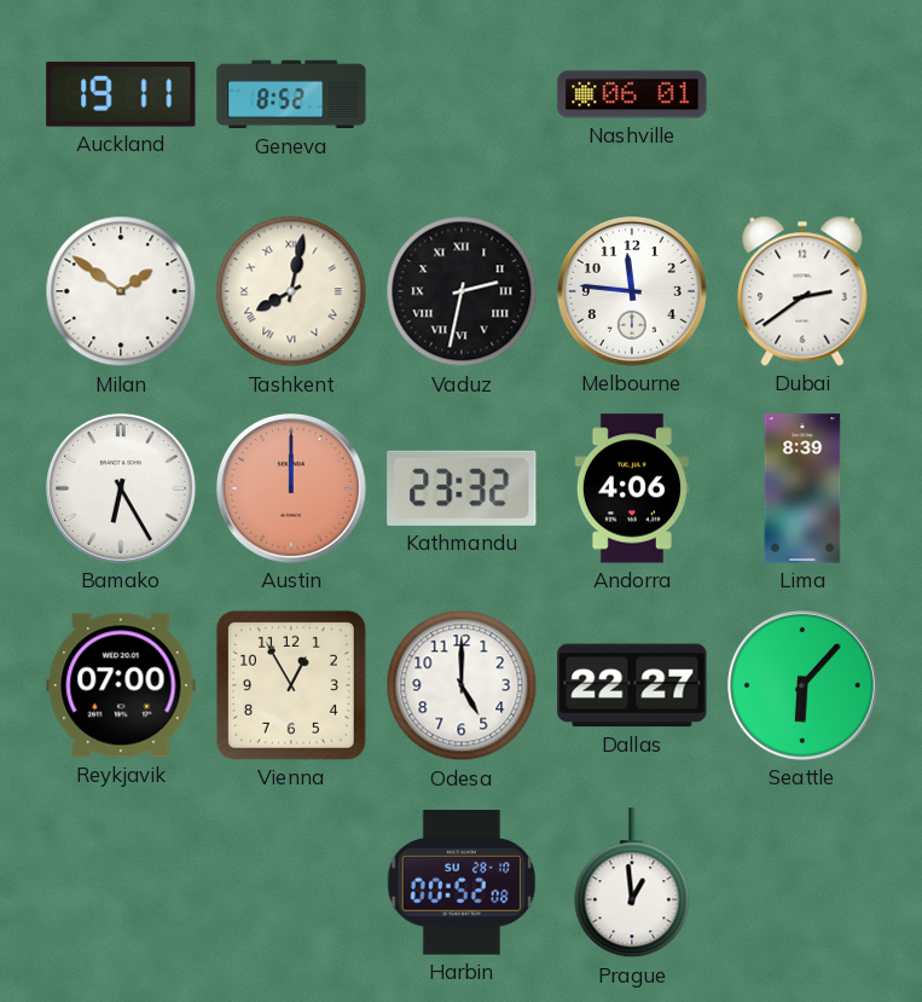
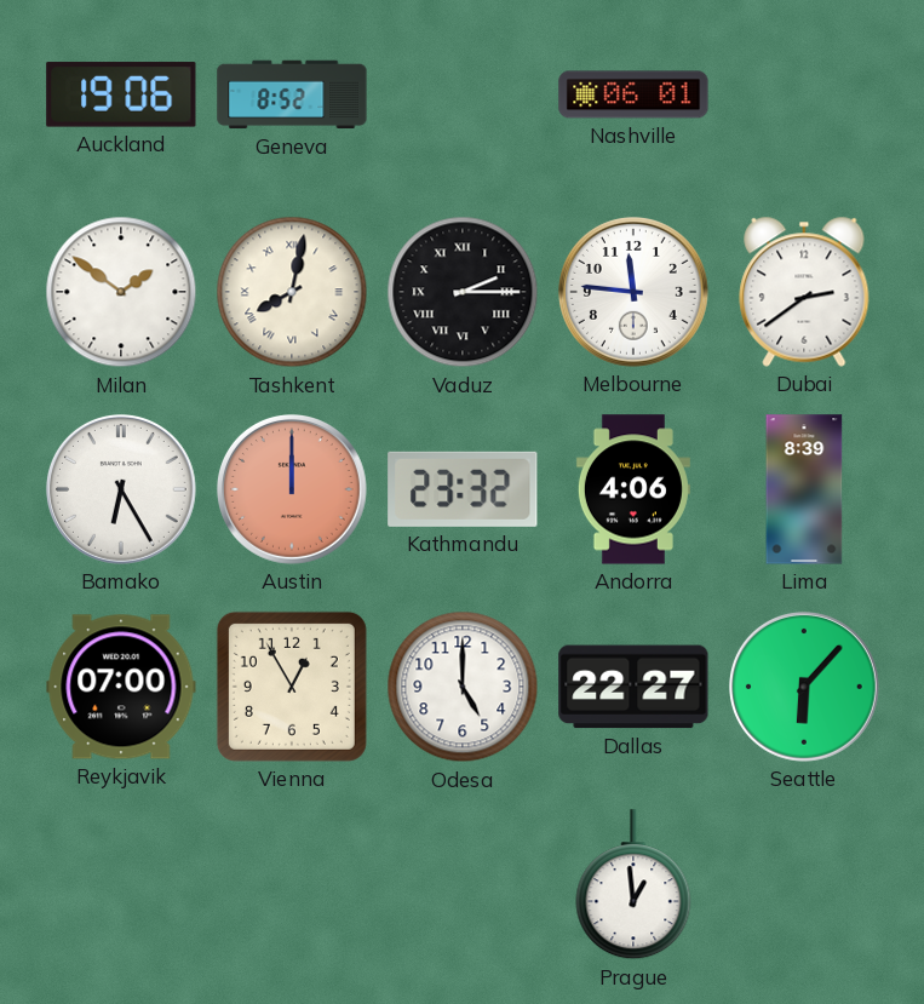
Auckland: 19:11 -> 19:06 (121, 94)
Vaduz: 2:32 -> 2:15 (463, 292)
Harbin: 00:52 -> none (462, 884)
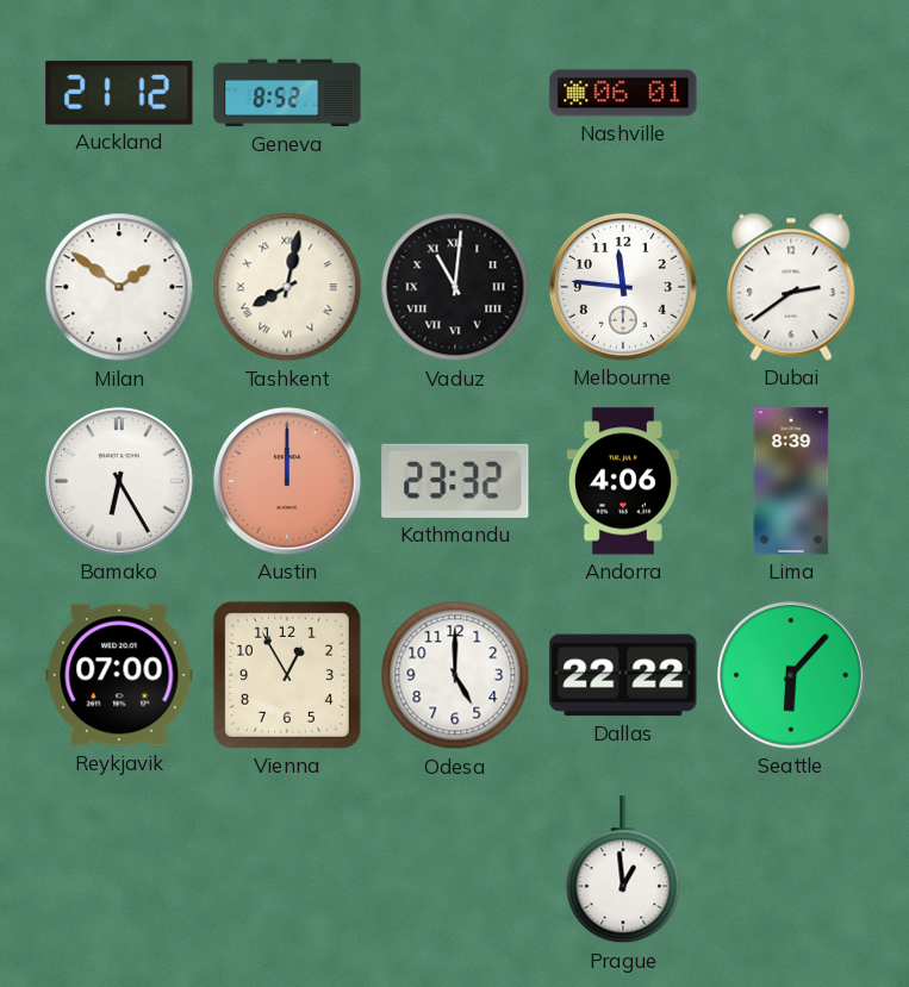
Auckland: 19:06 -> 21:12 (119, 93)
Vaduz: 2:15 -> 11:01 (455, 287)
Dallas: 22:27 -> 22:22 (623, 675)
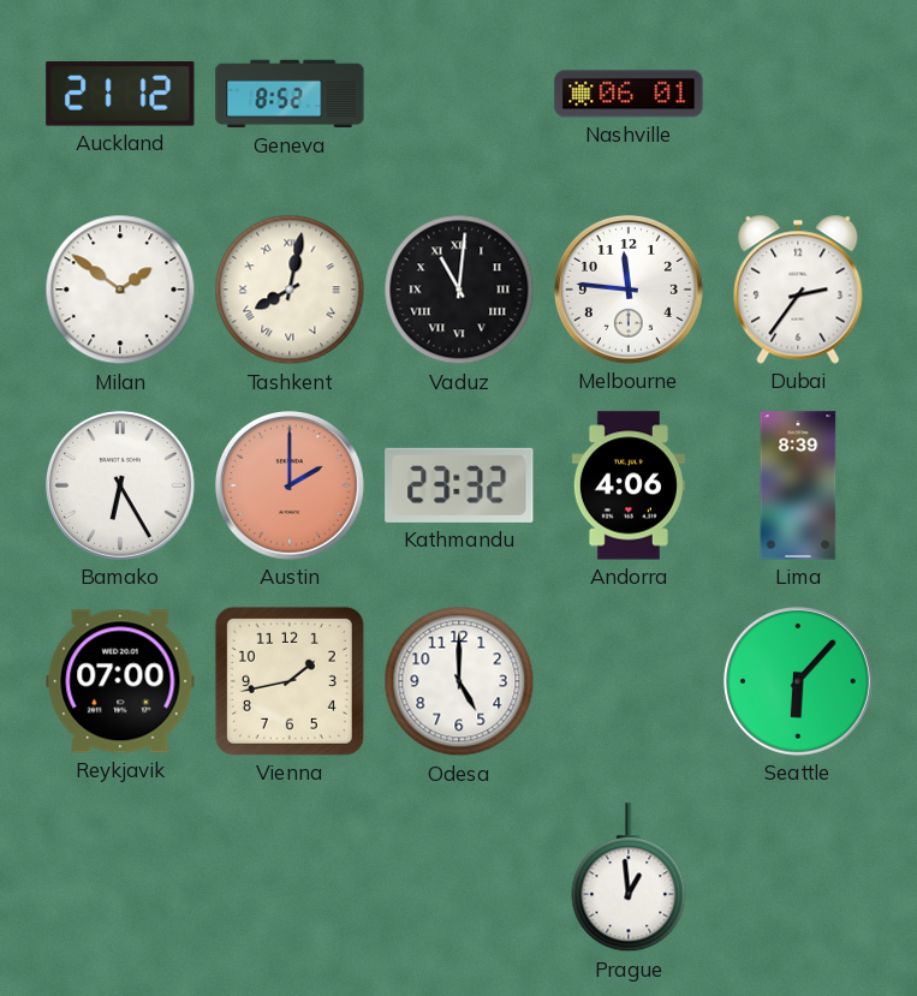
Dubai: 2:39 -> 2:36 (798, 290)
Austin: 12:00 -> 2:00 (290, 485)
Vienna: 12:55 -> 1:43 (290, 681)
Dallas: 22:22 -> none (623, 675)
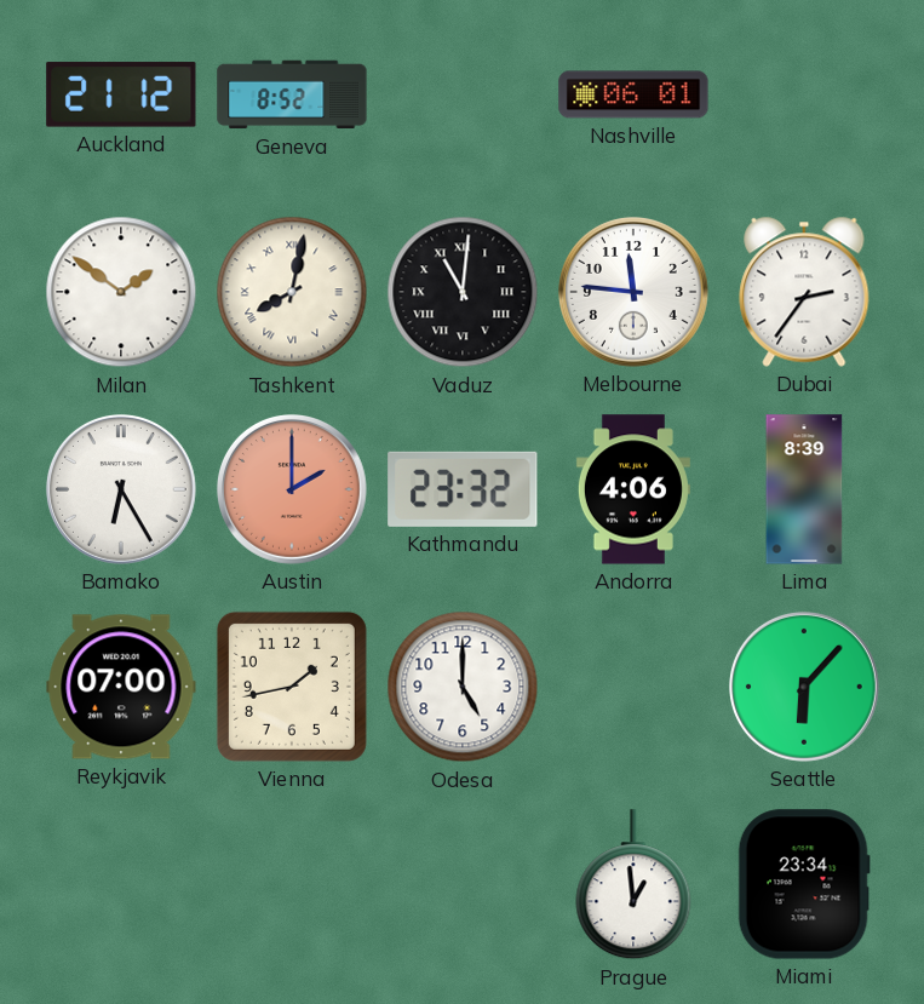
Miami: none -> 23:34 (804, 884)
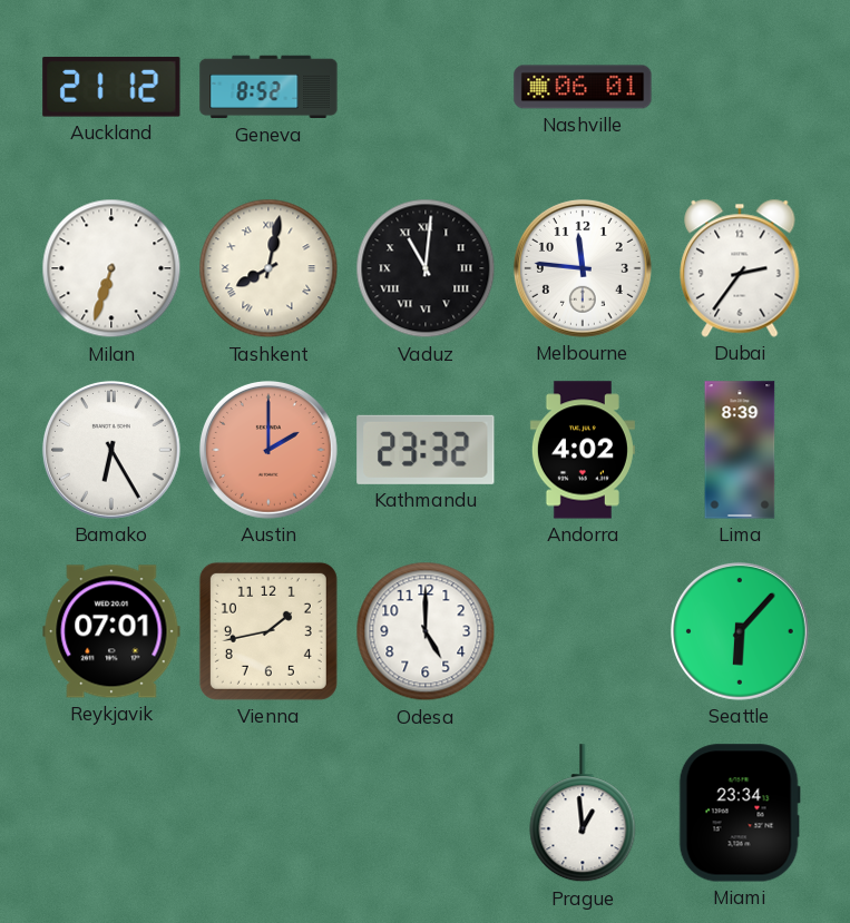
Milan: 1:51 -> 6:33 (111, 268)
Andorra: 4:06 -> 4:02 (583, 450)
Reykjavik: 07:00 -> 07:01 (111, 631)
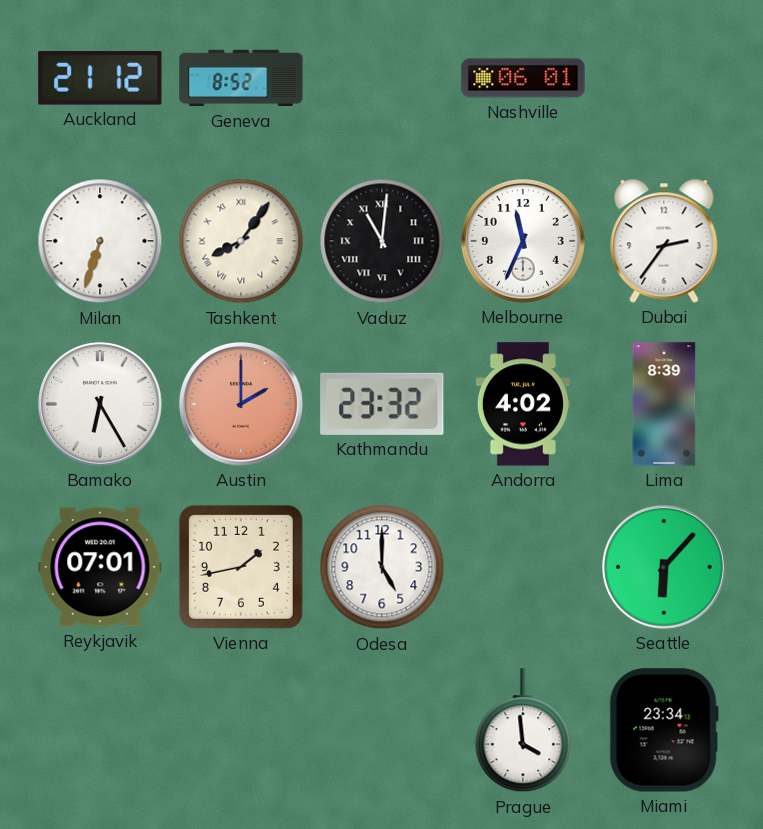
Tashkent: 8:02 -> 8:06 (241, 241)
Melbourne: 11:46 -> 11:34 (523, 241)
Prague: 12:59 -> 3:59 (523, 731)
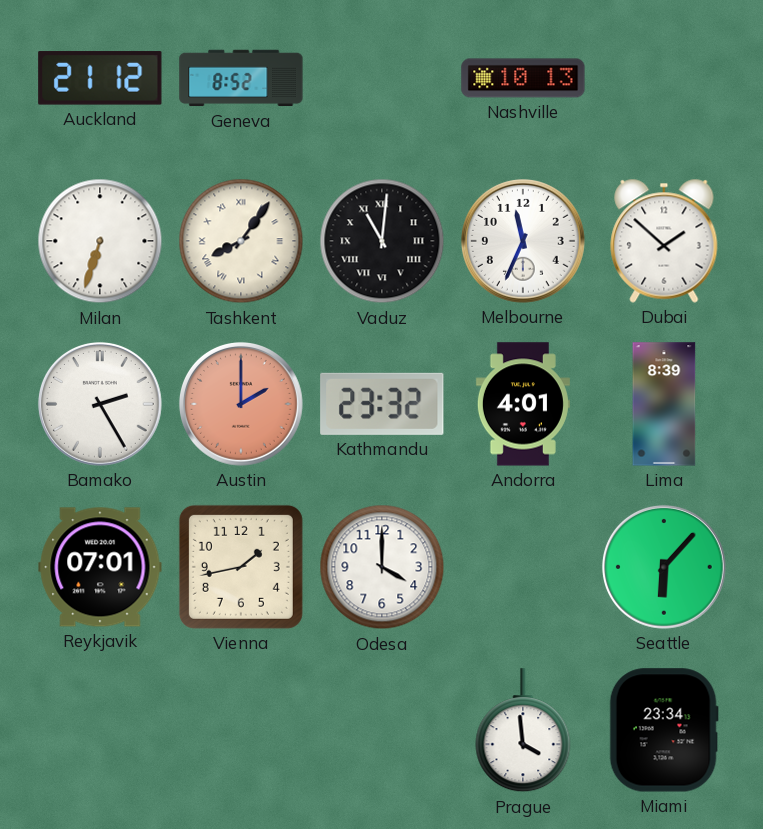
Nashville: 06:01 -> 10:13 (523, 78)
Dubai: 2:36 -> 1:52 (664, 241)
Bamako: 6:25 -> 2:25 (100, 404)
Andorra: 4:02 -> 4:01 (523, 404)
Odesa: 5:00 -> 4:00 (382, 567)
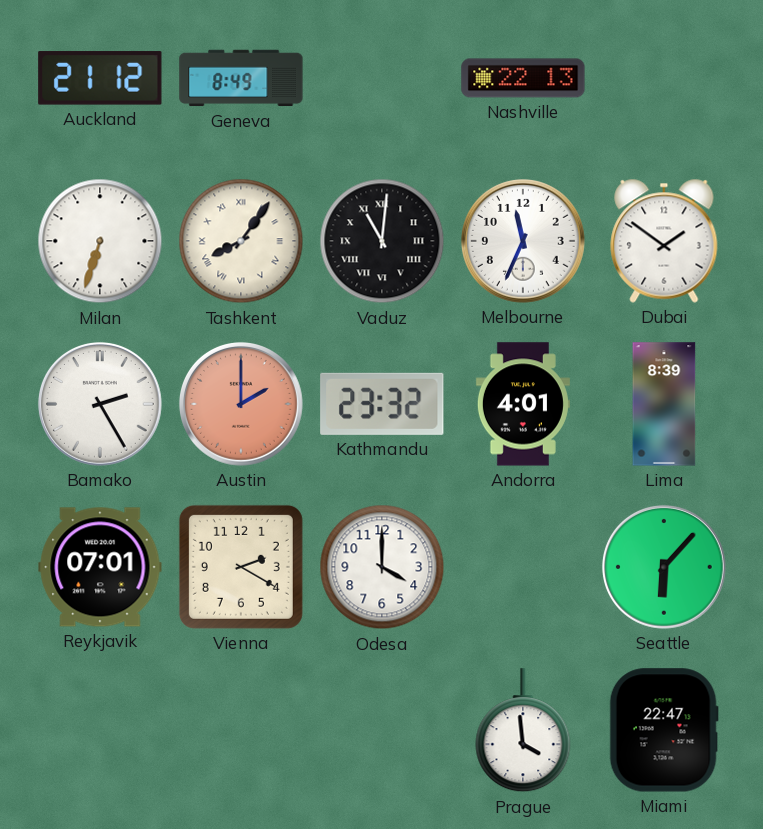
Geneva: 8:52 -> 8:49 (241, 78)
Nashville: 10:13 -> 22:13 (523, 78)
Dubai: 1:52 -> 1:51 (664, 241)
Vienna: 1:43 -> 2:20 (241, 567)
Miami: 23:34 -> 22:47 (664, 730)
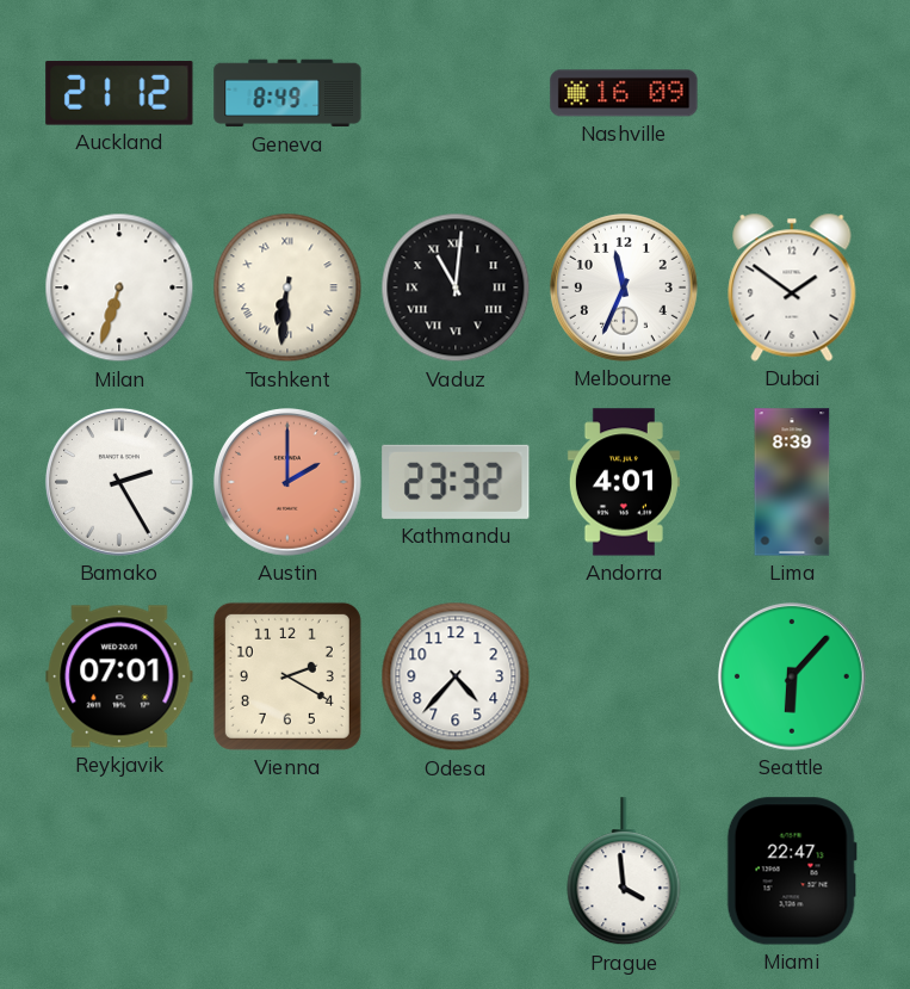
Nashville: 22:13 -> 16:09 (624, 93)
Tashkent: 8:06 -> 6:31 (287, 288)
Odesa: 4:00 -> 4:37 (456, 676)
